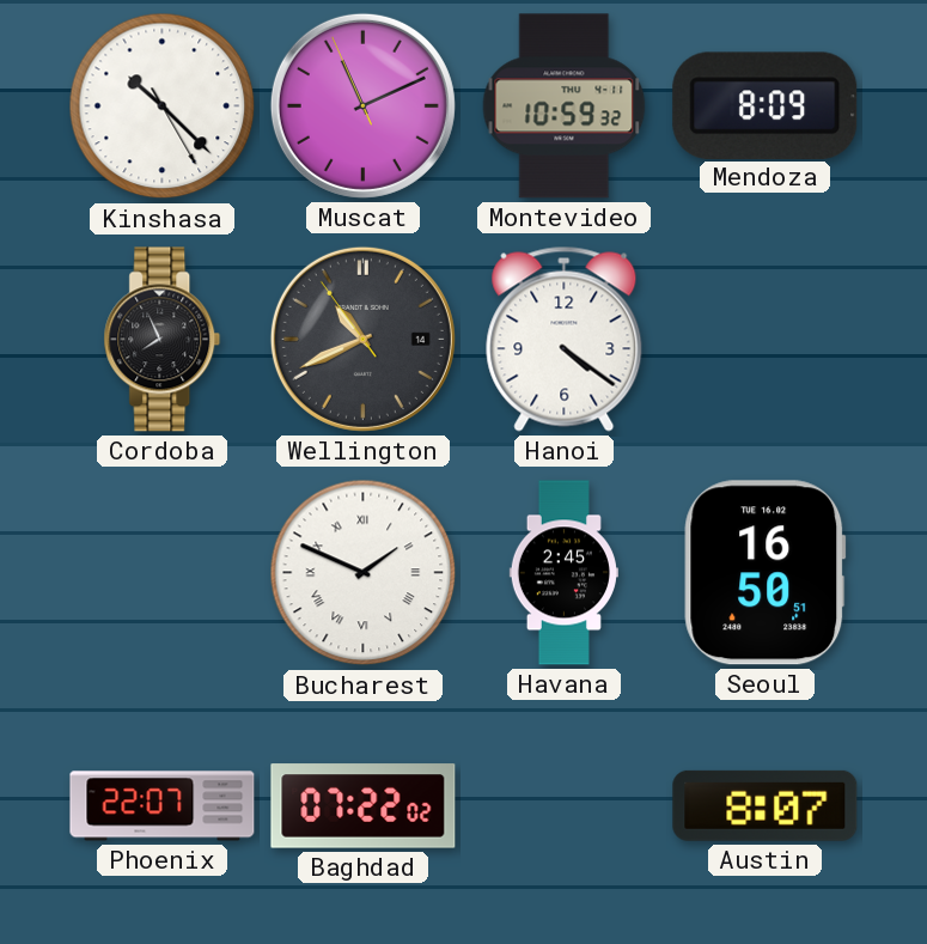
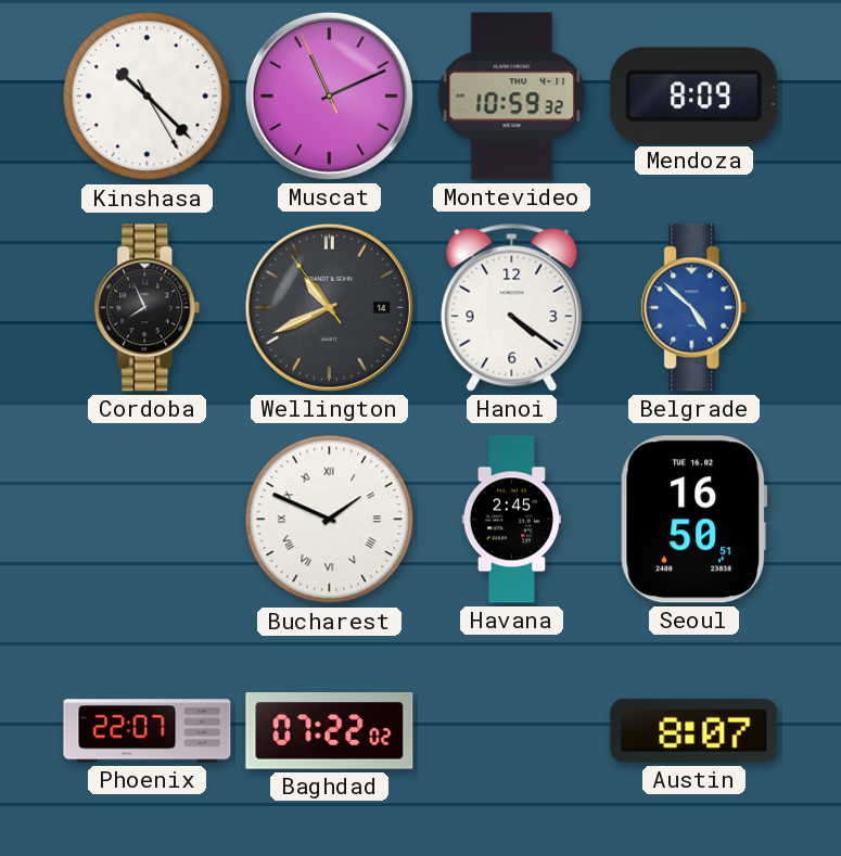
Belgrade: none -> 4:52 (695, 308)
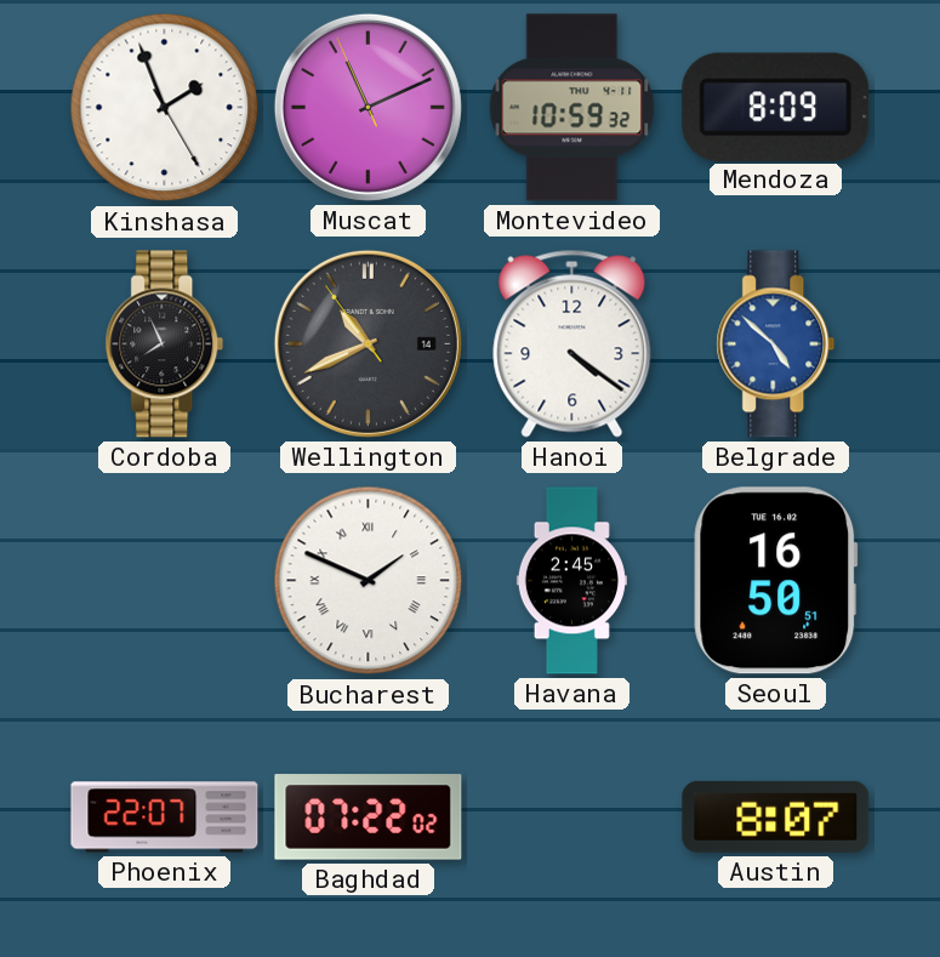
Kinshasa: 10:22 -> 1:56 (165, 108)
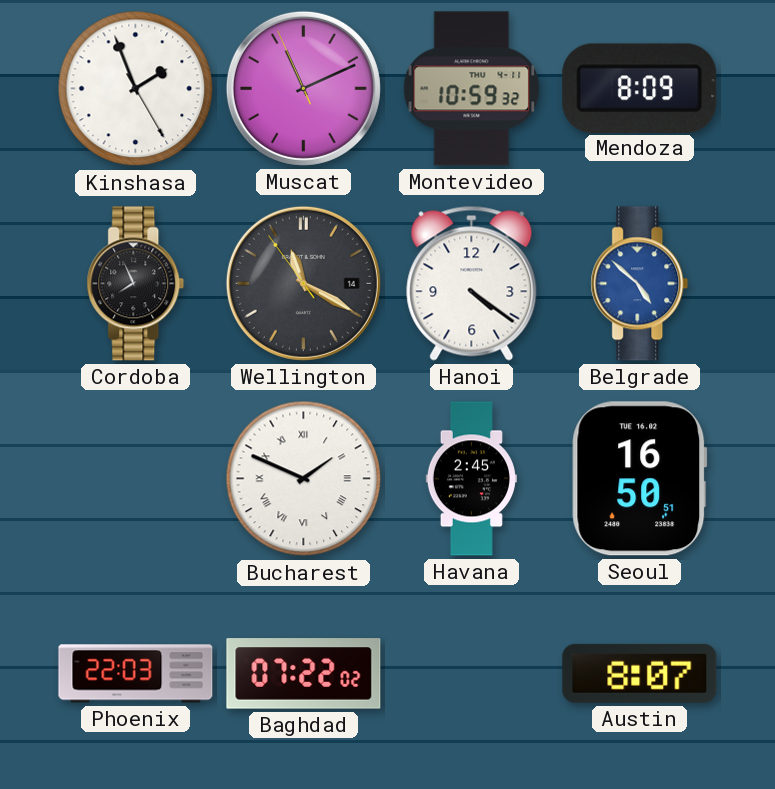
Wellington: 10:40 -> 11:19 (303, 283)
Phoenix: 22:07 -> 22:03 (136, 674)
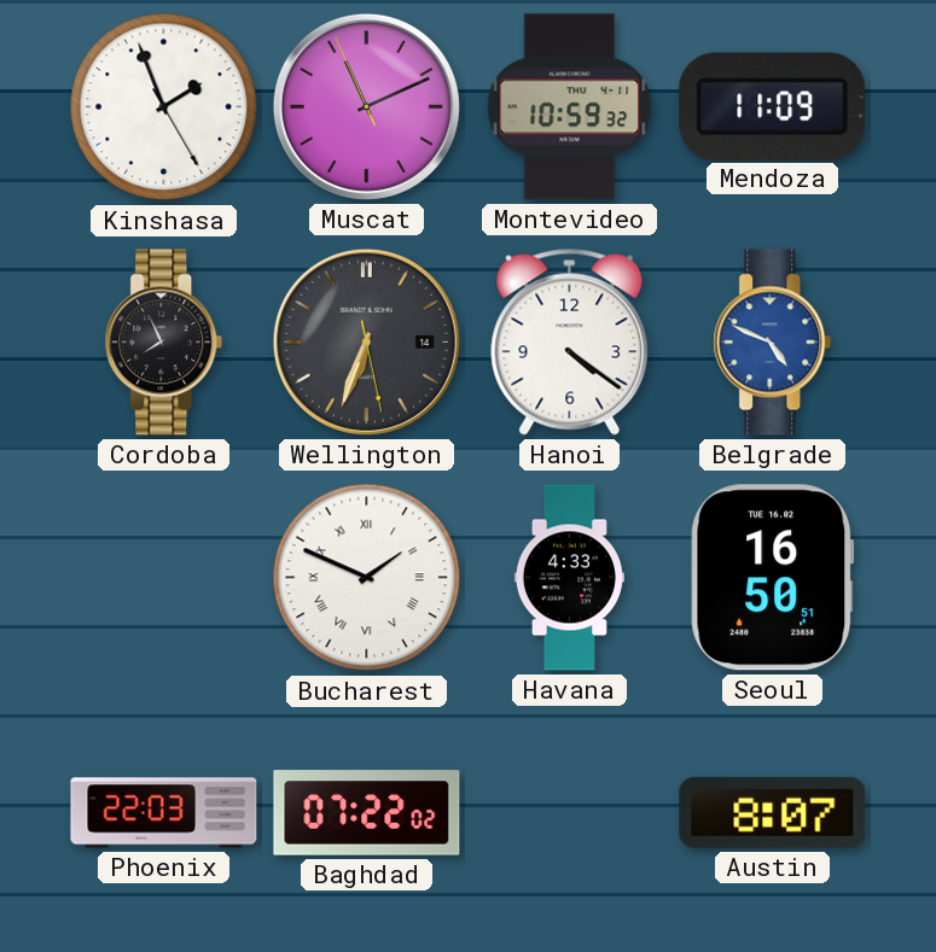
Mendoza: 8:09 -> 11:09 (773, 106)
Wellington: 11:19 -> 6:33 (366, 341)
Belgrade: 4:52 -> 4:49 (773, 343)
Havana: 2:45 -> 4:33 (569, 578)
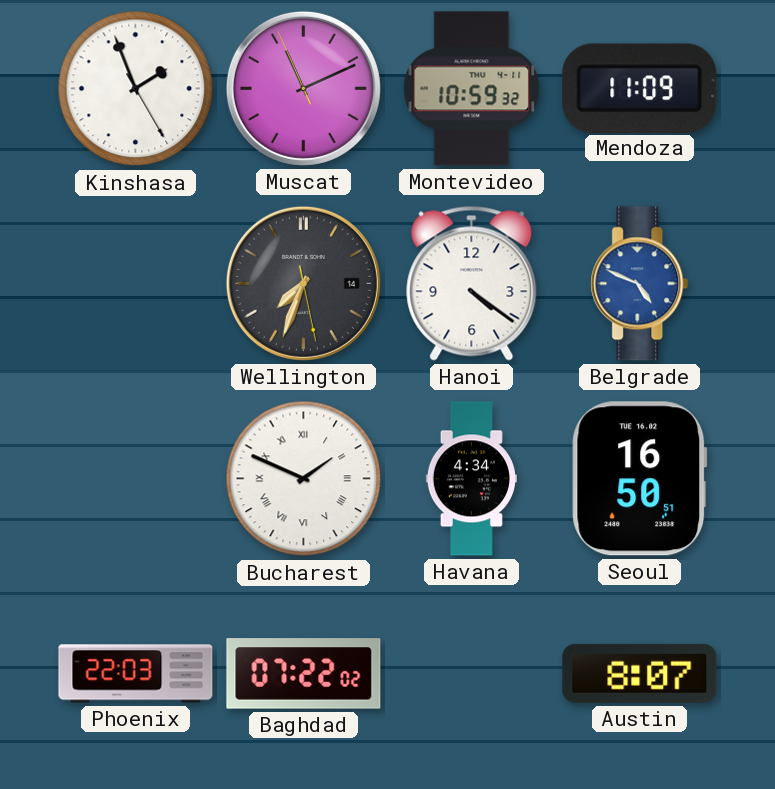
Cordoba: 7:56 -> none (164, 343)
Wellington: 6:33 -> 7:33 (303, 283)
Havana: 4:33 -> 4:34 (471, 479)
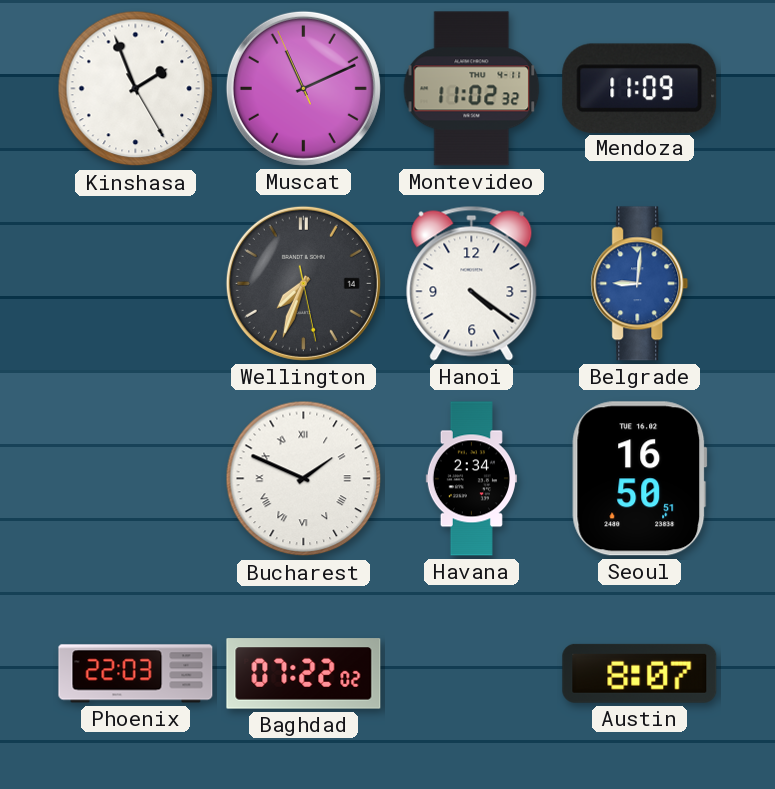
Montevideo: 10:59 -> 11:02 (472, 89)
Belgrade: 4:49 -> 9:01 (640, 284)
Havana: 4:34 -> 2:34 (471, 479)
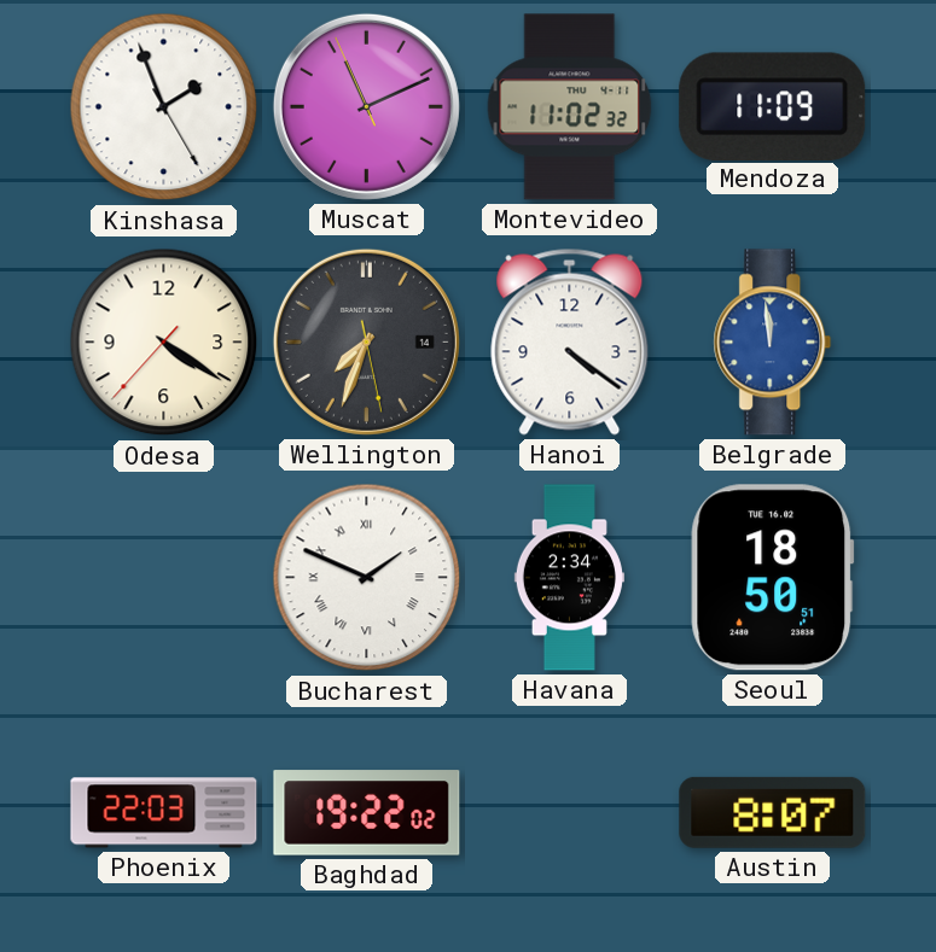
Odesa: none -> 4:20 (164, 343)
Belgrade: 9:01 -> 11:59 (773, 343)
Seoul: 16:50 -> 18:50 (773, 578)
Baghdad: 07:22 -> 19:22 (367, 813)
